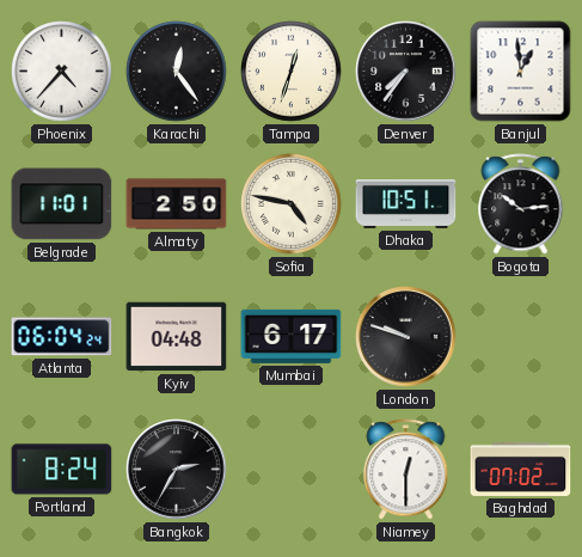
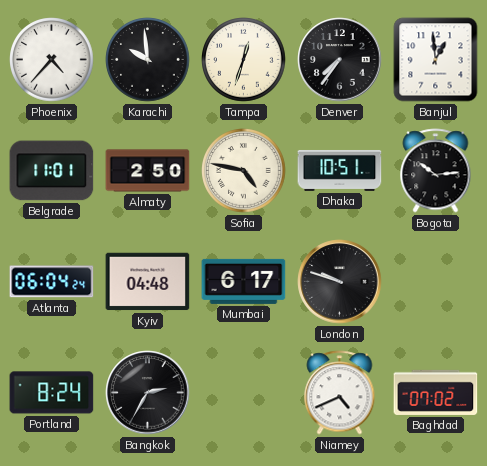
Karachi: 12:24 -> 9:59 (148, 60)
Niamey: 12:30 -> 4:41 (340, 393)
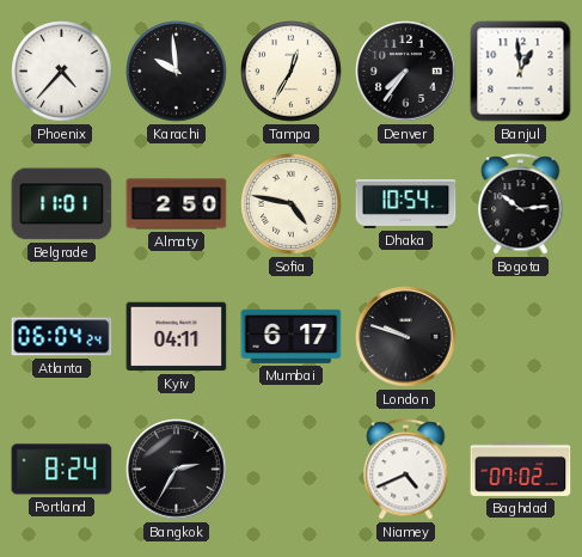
Tampa: 12:33 -> 12:35 (292, 72)
Dhaka: 10:51 -> 10:54 (406, 203)
Kyiv: 04:48 -> 04:11 (177, 337)
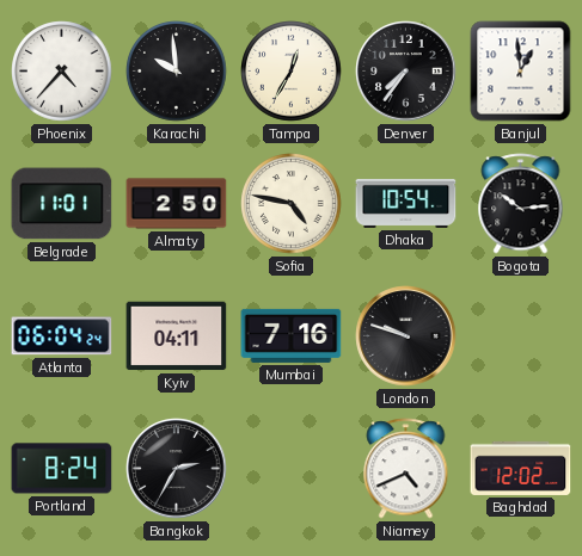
Mumbai: 6:17 -> 7:16 (292, 335)
Baghdad: 07:02 -> 12:02 (521, 468)
